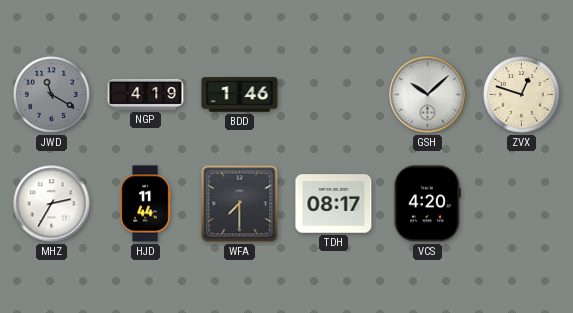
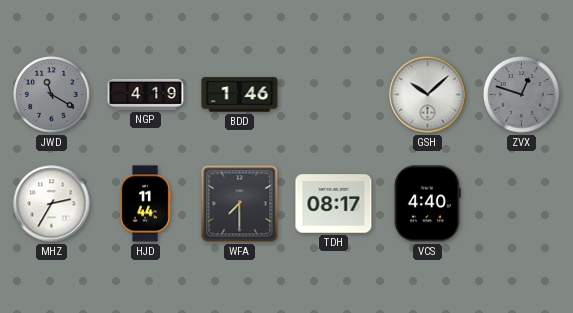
ZVX dial: cream -> grey (522, 95)
VCS: 4:20 -> 4:40 (427, 204)
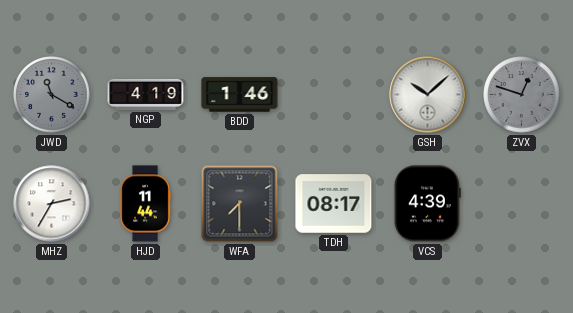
VCS: 4:40 -> 4:39 (427, 204)
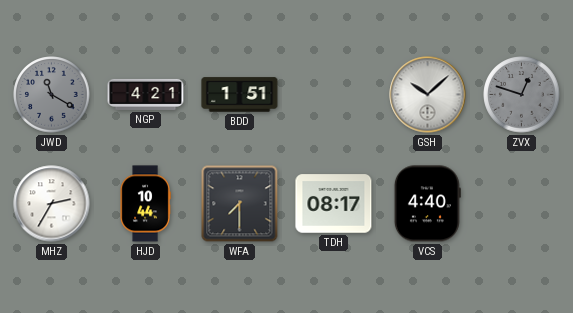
NGP: 4:19 -> 4:21 (146, 94)
BDD: 1:46 -> 1:51 (240, 95)
HJD: 11:44 -> 10:44 (145, 204)
VCS: 4:39 -> 4:40 (427, 204)
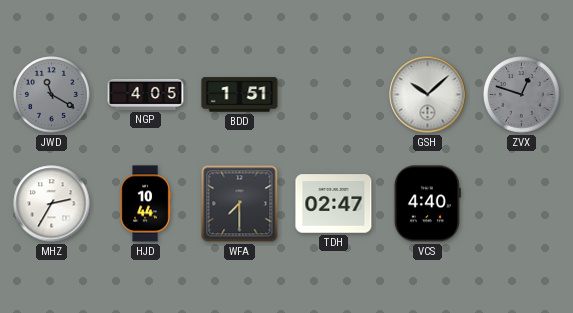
NGP: 4:21 -> 4:05 (146, 94)
TDH: 08:17 -> 02:47 (334, 204)
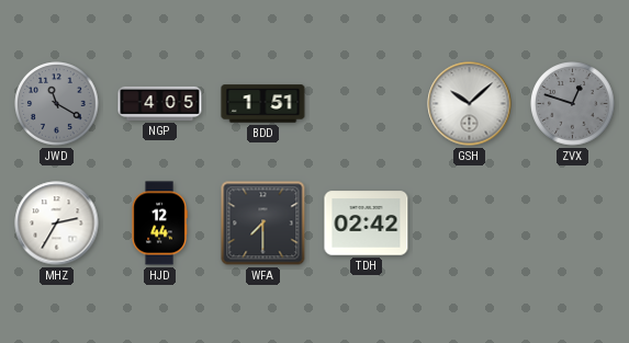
HJD: 10:44 -> 12:44 (159, 224)
TDH: 02:47 -> 02:42 (367, 224)
VCS: 4:40 -> none (427, 204)
